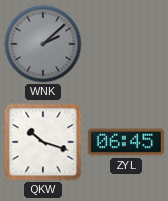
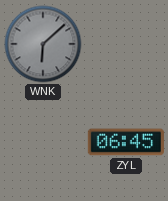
WNK: 2:08 -> 6:08 (43, 44)
QKW: 10:18 -> none (43, 142)
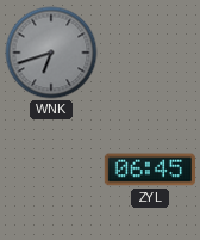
WNK: 6:08 -> 6:42 (51, 53)
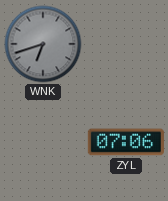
ZYL: 06:45 -> 07:06 (126, 142)
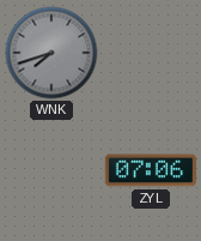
WNK: 6:42 -> 7:42 (51, 53)
